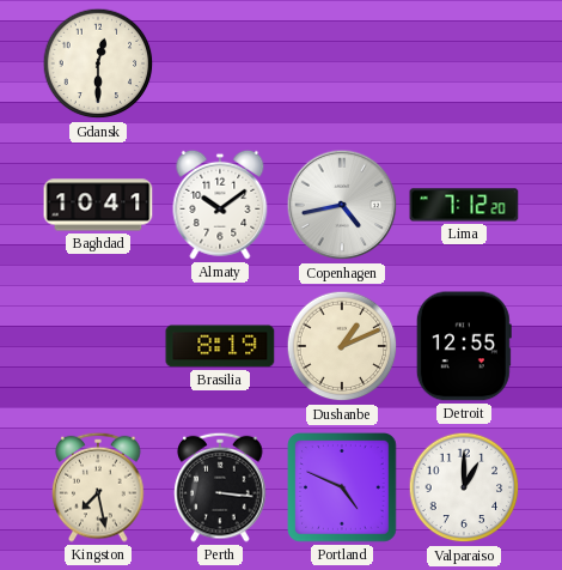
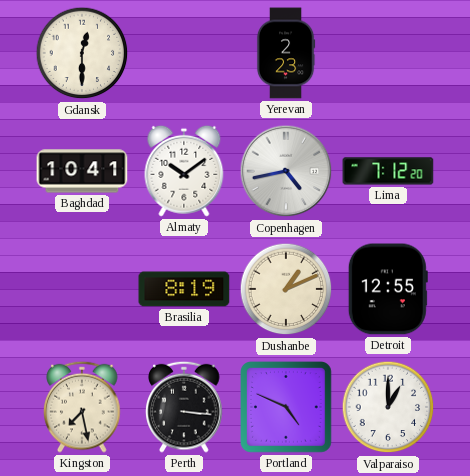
Yerevan: none -> 2:23 (286, 53)
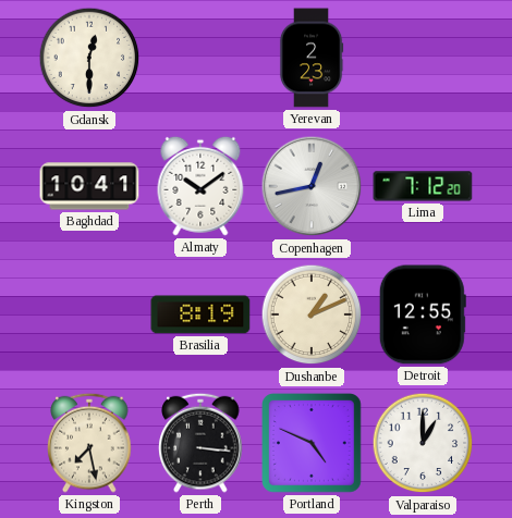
Copenhagen: 4:43 -> 12:43 (312, 186)
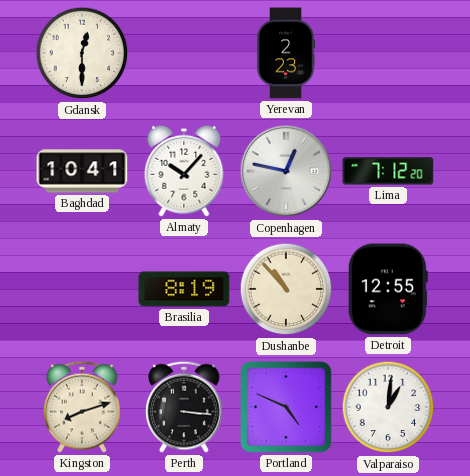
Almaty: 10:09 -> 10:07 (184, 171)
Copenhagen: 12:43 -> 12:47 (286, 171)
Dushanbe: 1:11 -> 10:53 (286, 289)
Kingston: 7:28 -> 8:12 (82, 407)
Valparaiso: 1:00 -> 1:01 (388, 407)
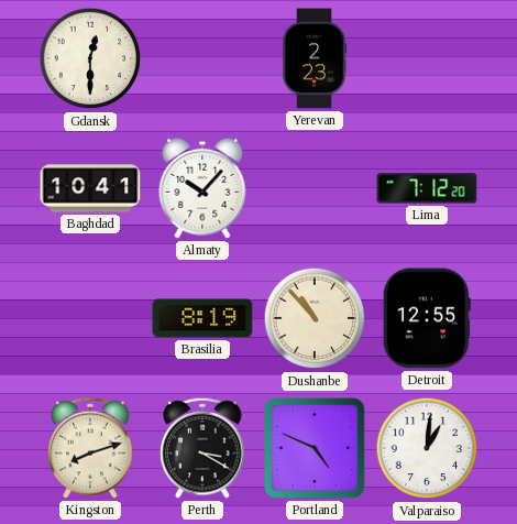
Copenhagen: 12:47 -> none (286, 171)
Perth: 3:16 -> 3:20 (202, 448)
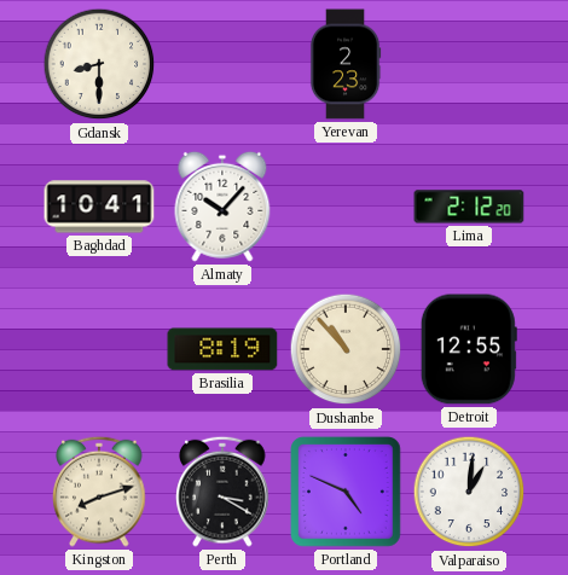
Gdansk: 12:30 -> 8:30 (99, 64)
Lima: 7:12 -> 2:12 (469, 207)
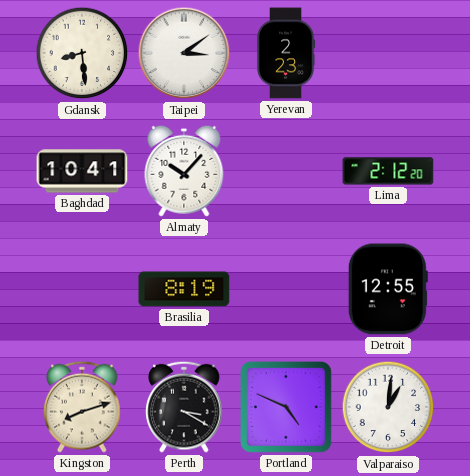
Gdansk: 8:30 -> 8:29 (82, 53)
Taipei: none -> 3:09 (184, 53)
Dushanbe: 10:53 -> none (346, 349)
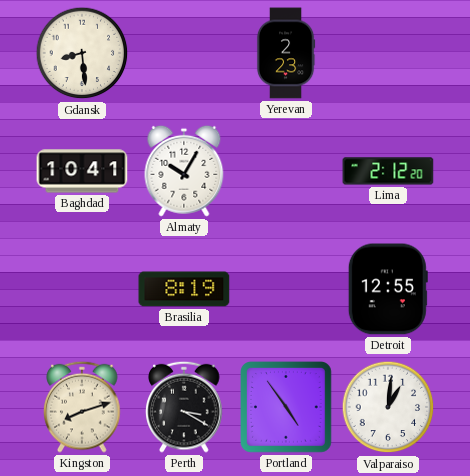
Taipei: 3:09 -> none (184, 53)
Almaty: 10:07 -> 10:05 (184, 171)
Portland: 4:49 -> 4:54 (287, 408)
